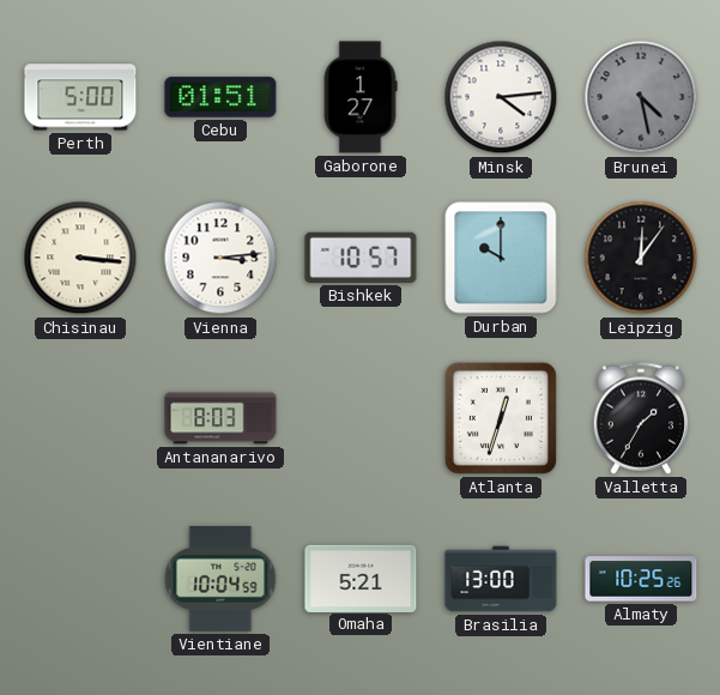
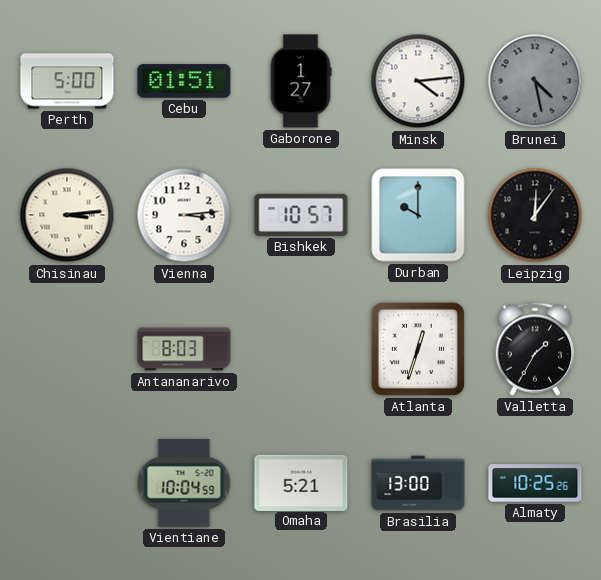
Chisinau: 3:16 -> 3:14 (67, 215)
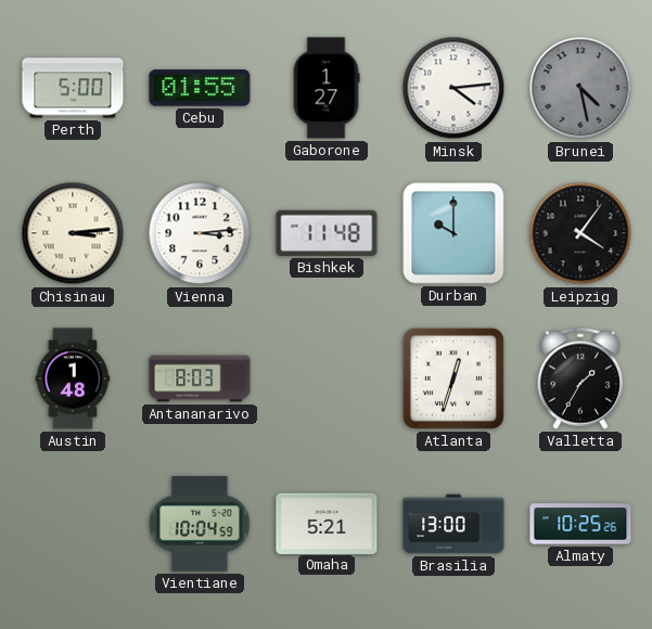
Cebu: 01:51 -> 01:55 (200, 88)
Bishkek: 10:57 -> 11:48 (327, 233)
Leipzig: 12:06 -> 4:06 (580, 233)
Austin: none -> 1:48 (73, 378)
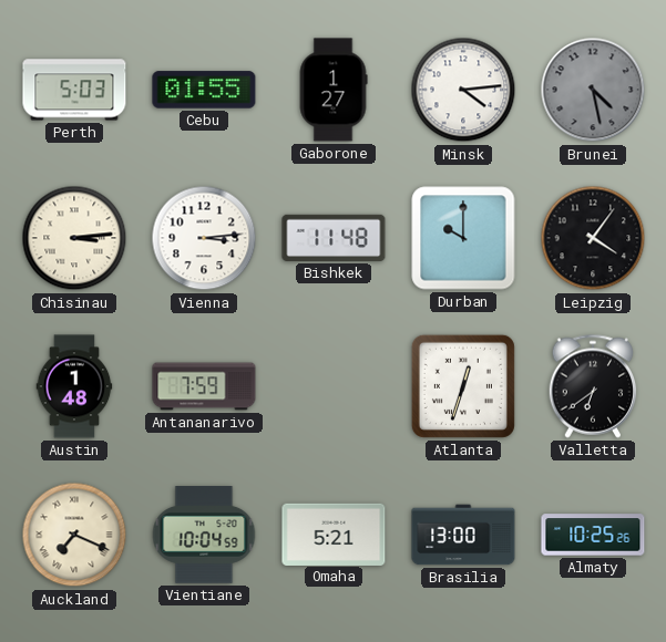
Perth: 5:00 -> 5:03 (74, 90)
Antananarivo: 8:03 -> 7:59 (204, 386)
Valletta: 1:35 -> 6:39 (593, 386)
Auckland: none -> 7:19 (74, 535)
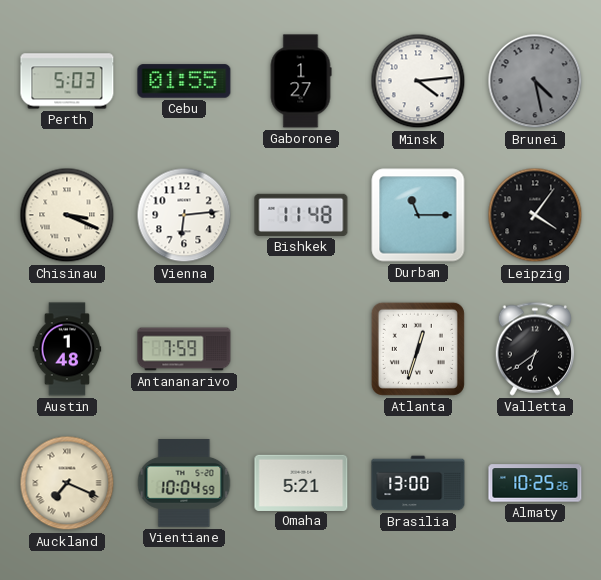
Chisinau: 3:14 -> 3:19 (67, 215)
Vienna: 3:14 -> 6:14 (184, 215)
Durban: 10:00 -> 11:15 (418, 215)
